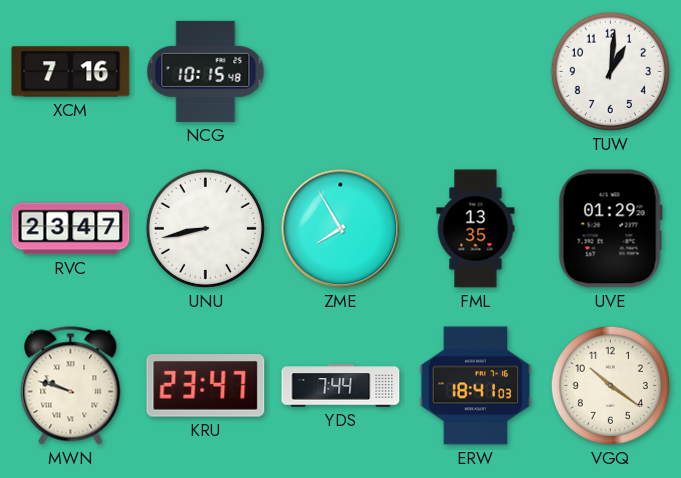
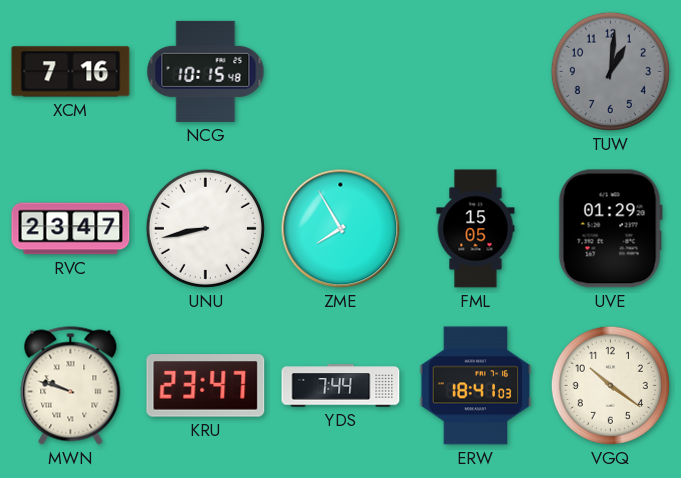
TUW dial: white -> grey (610, 71)
FML: 13:35 -> 15:05 (476, 229)
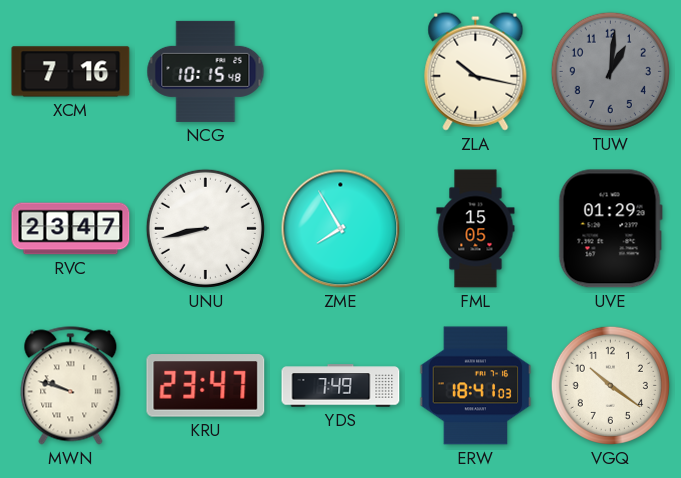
ZLA: none -> 10:17 (476, 71)
YDS: 7:44 -> 7:49 (341, 386)
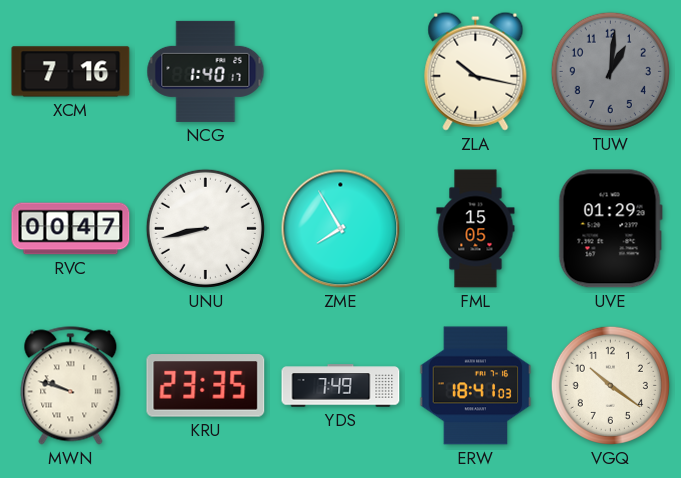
NCG: 10:15 -> 1:40 (206, 71)
RVC: 23:47 -> 00:47 (71, 229)
KRU: 23:47 -> 23:35 (206, 386)
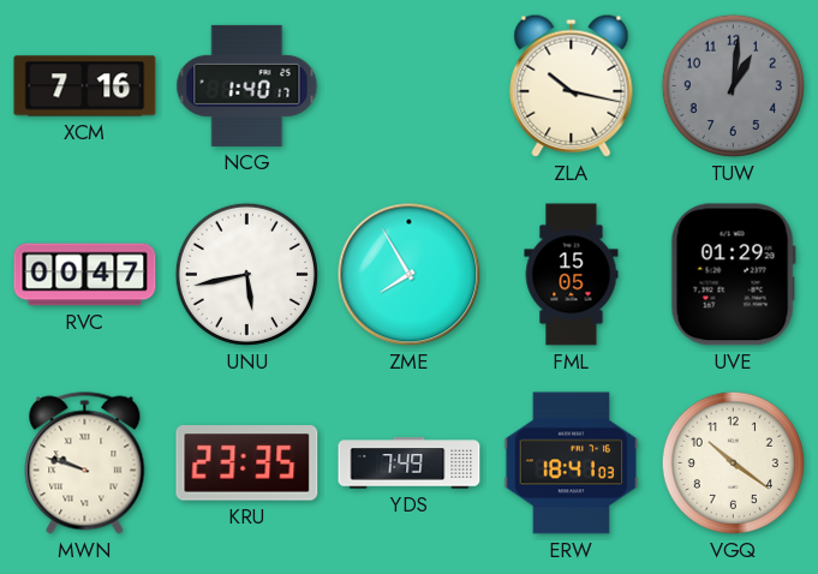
UNU: 8:43 -> 5:43 (246, 274)
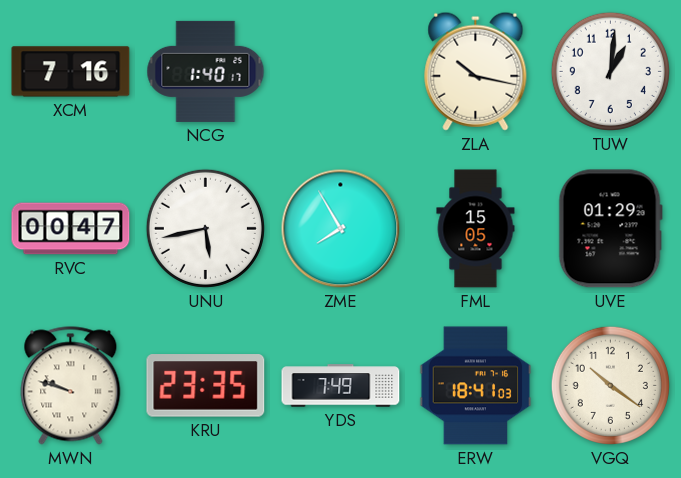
TUW dial: grey -> white (610, 71)
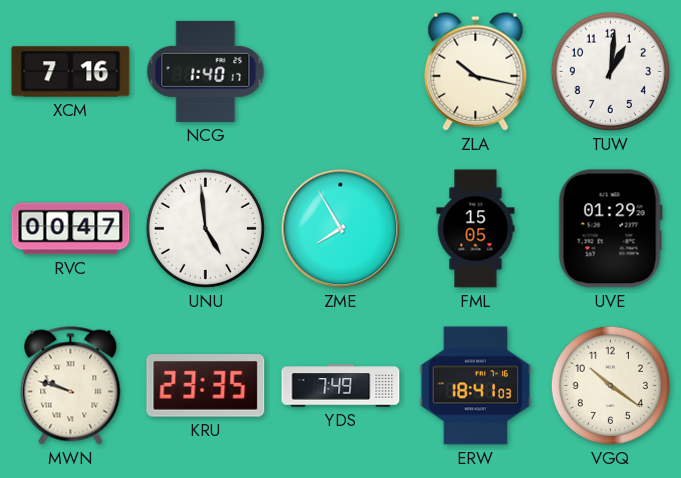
UNU: 5:43 -> 4:59 (205, 228)
